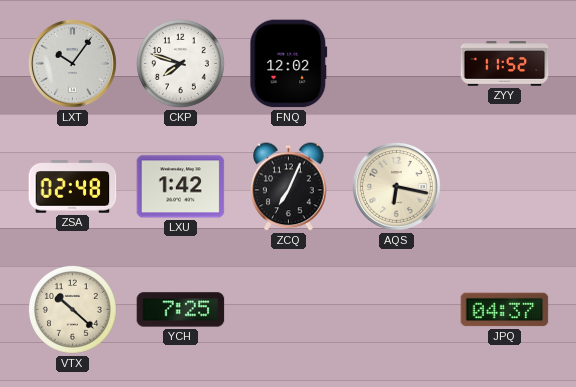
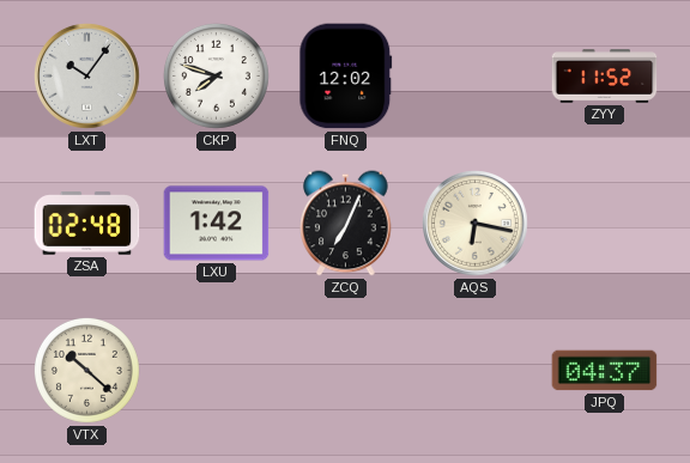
YCH: 7:25 -> none (181, 310)
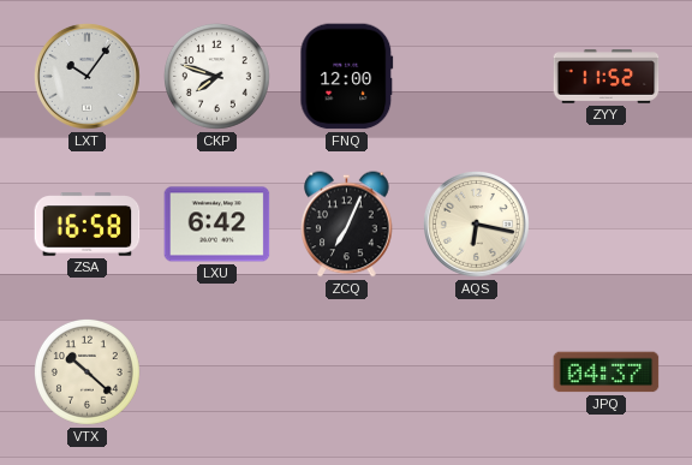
FNQ: 12:02 -> 12:00 (347, 77)
ZSA: 02:48 -> 16:58 (88, 225)
LXU: 1:42 -> 6:42 (217, 225)
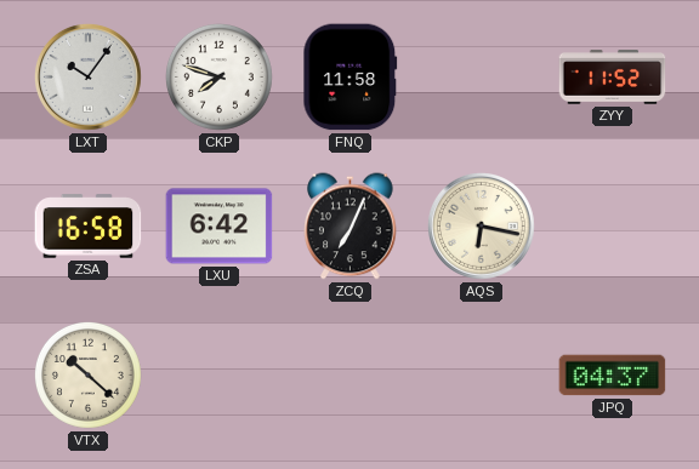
FNQ: 12:00 -> 11:58 (351, 78)
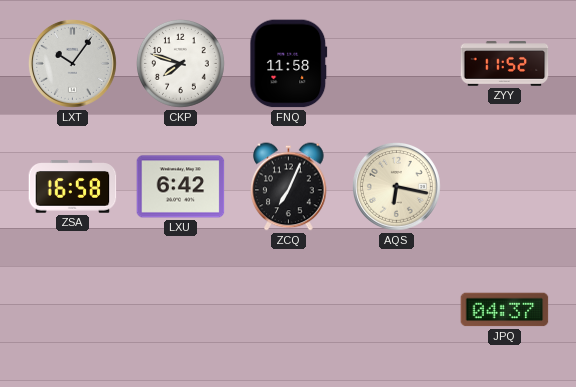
VTX: 10:22 -> none (87, 374)
